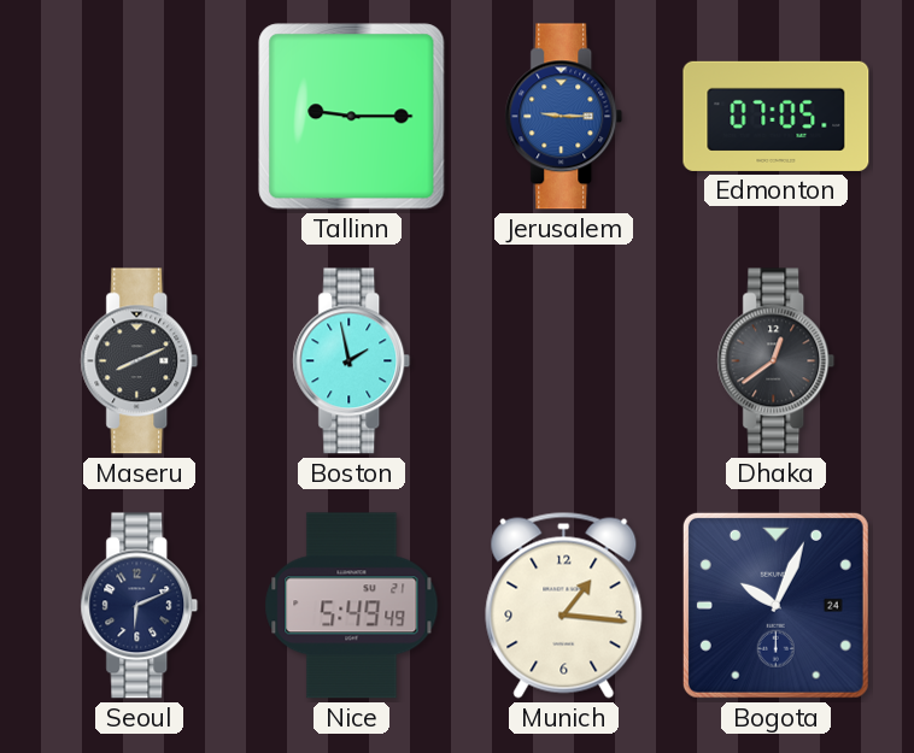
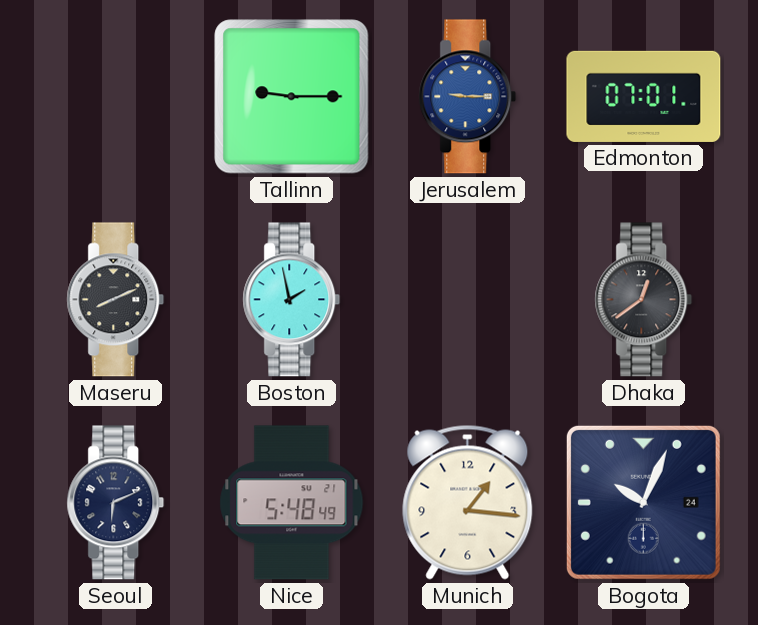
Edmonton: 07:05 -> 07:01 (644, 96)
Nice: 5:49 -> 5:48 (292, 503)
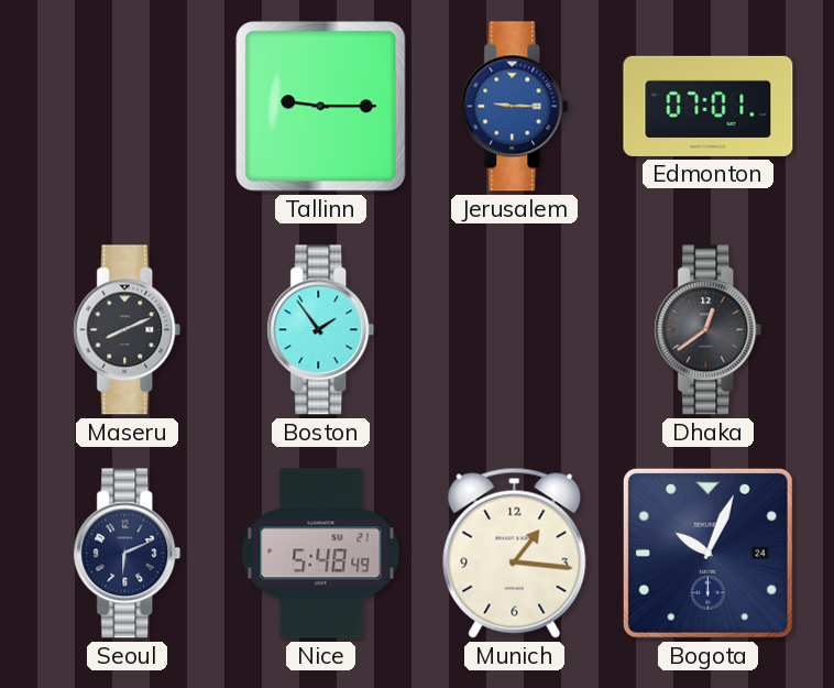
Boston: 1:58 -> 1:54 (321, 330)
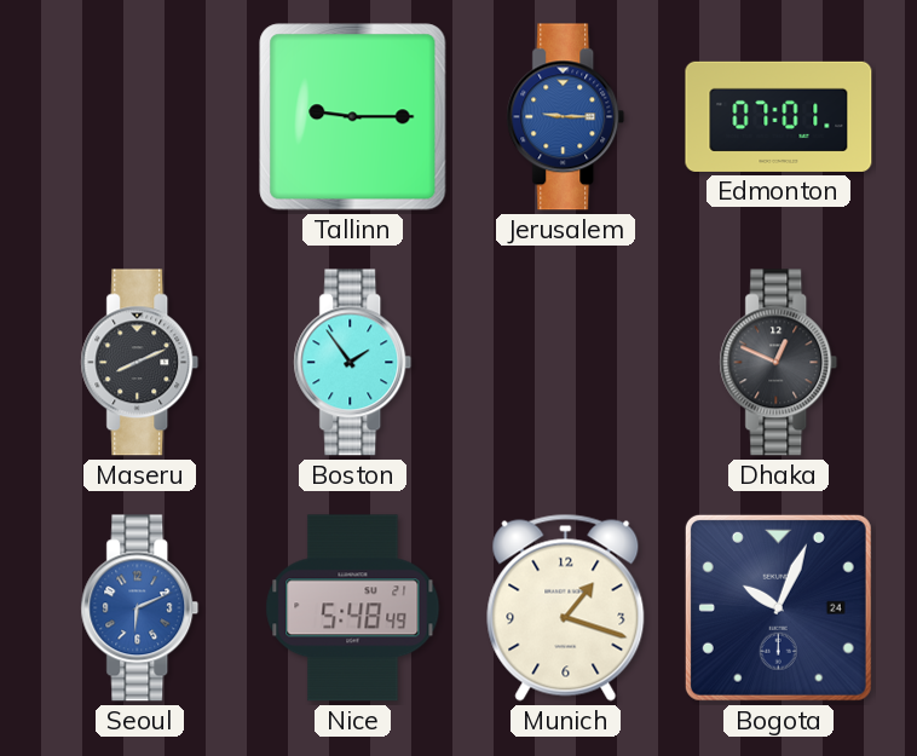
Dhaka: 12:39 -> 12:49 (779, 363)
Seoul dial: navy -> blue (140, 608)
Munich: 1:16 -> 1:18 (566, 607)
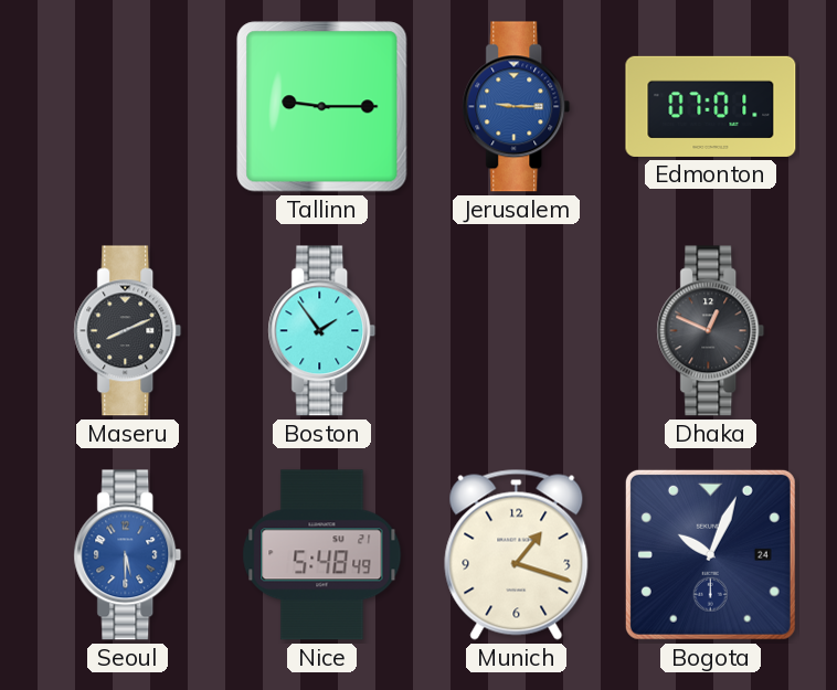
Seoul: 6:11 -> 5:30 (128, 555)
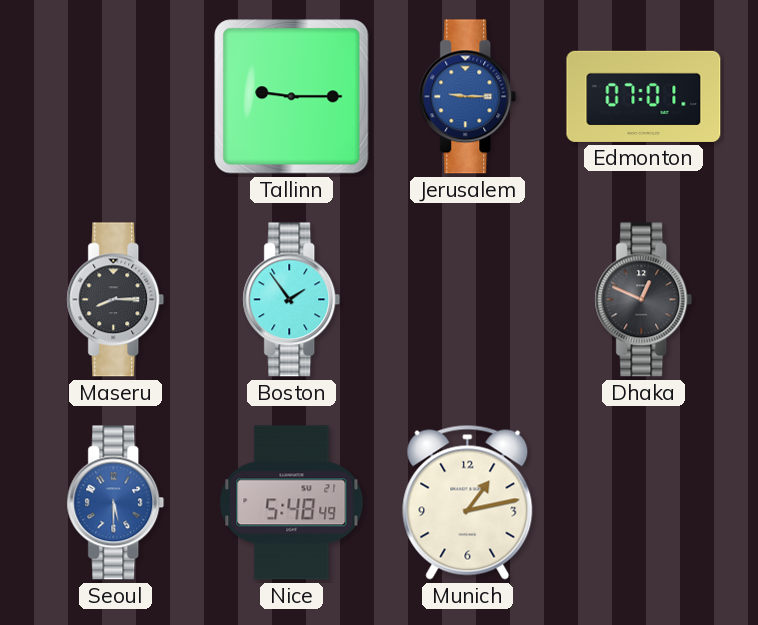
Maseru: 8:11 -> 8:15 (116, 300)
Munich: 1:18 -> 1:13 (468, 502)
Bogota: 10:04 -> none (710, 554)
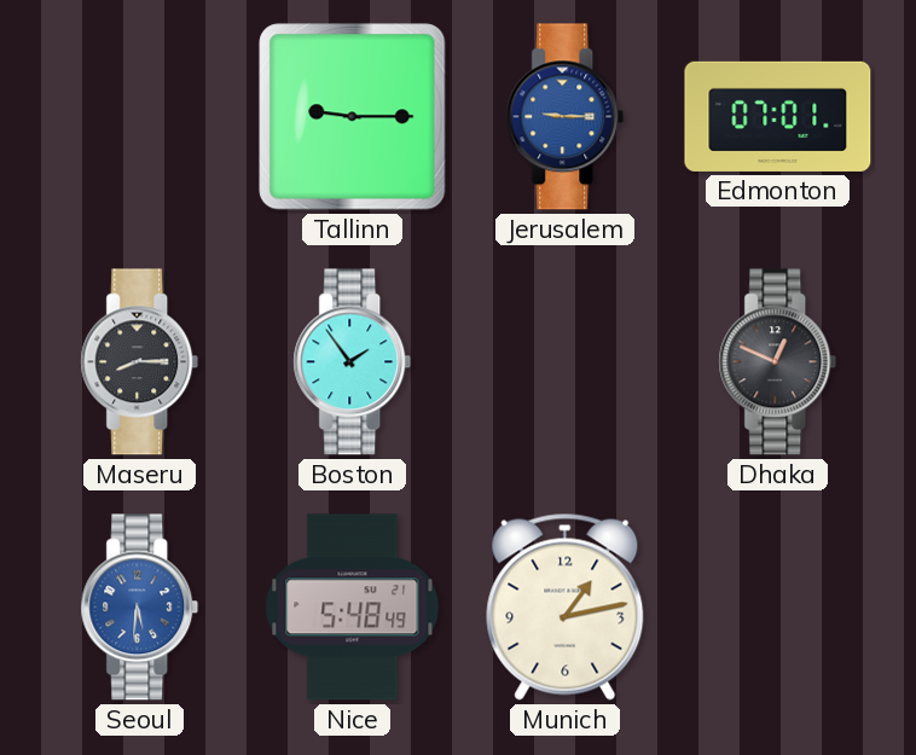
Seoul: 5:30 -> 5:31 (140, 608)
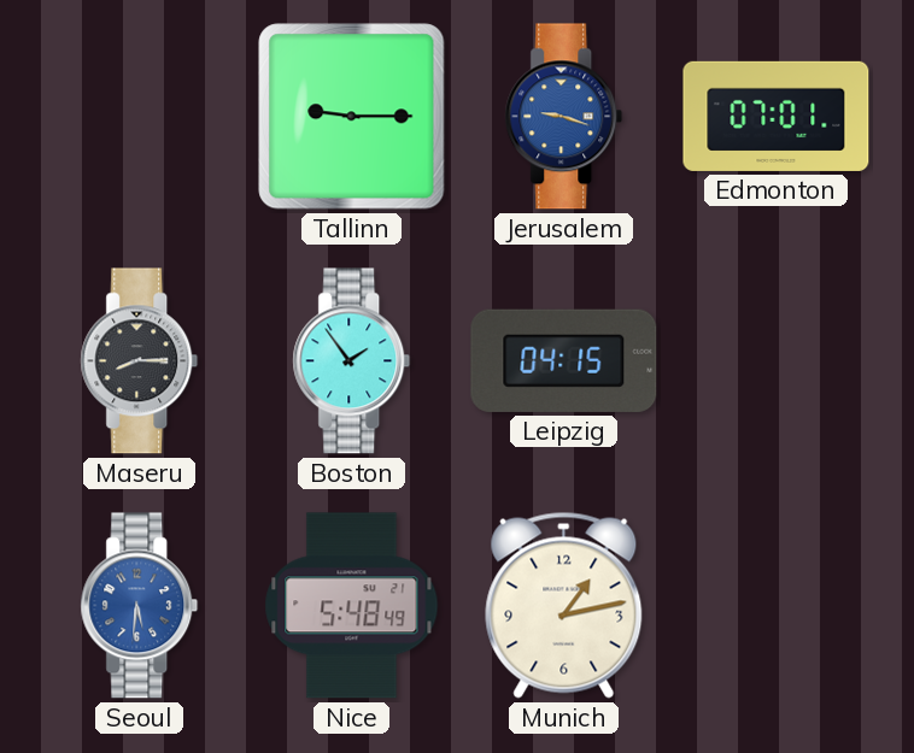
Jerusalem: 9:15 -> 9:18 (564, 117)
Leipzig: none -> 04:15 (564, 360)
Dhaka: 12:49 -> none (778, 362)
